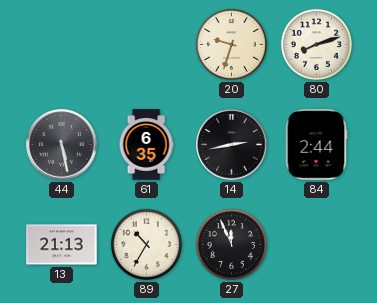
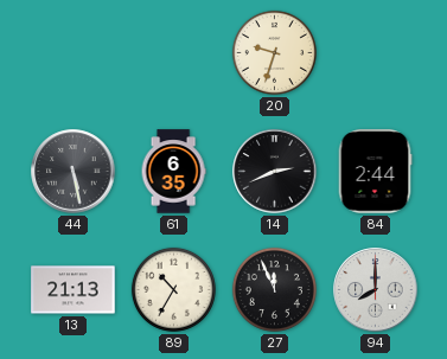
80: 8:12 -> none (316, 44)
14: 2:43 -> 2:41 (275, 172)
94: none -> 8:00 (376, 290)
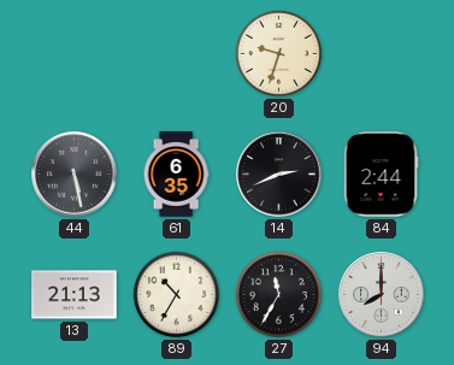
27: 11:56 -> 11:35 (278, 294)
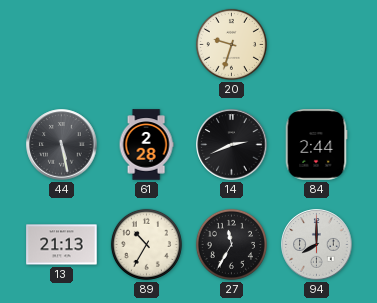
61: 6:35 -> 2:28 (146, 145)
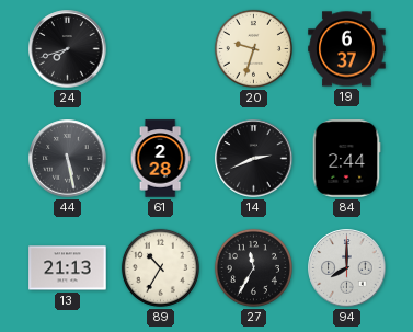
24: none -> 7:42 (68, 49)
19: none -> 6:37 (347, 49)
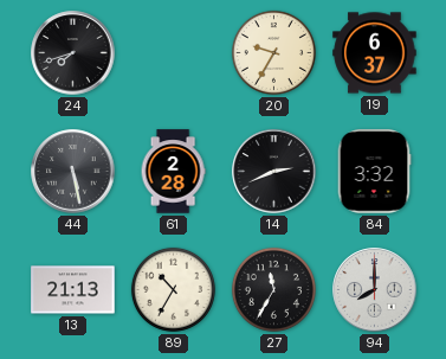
20: 9:33 -> 9:35 (273, 52)
84: 2:44 -> 3:32 (374, 172)
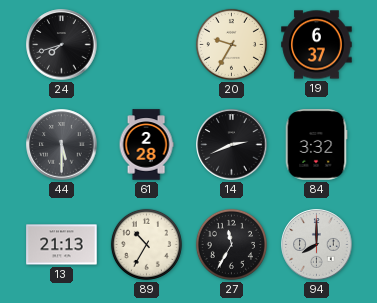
44: 5:28 -> 5:30 (62, 145)
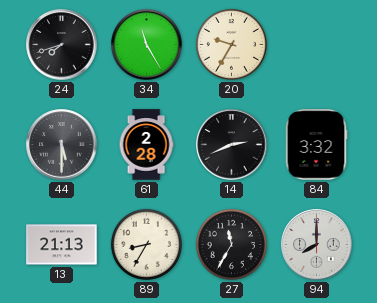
34: none -> 11:25 (147, 45)
19: 6:37 -> none (317, 45)
89: 10:35 -> 8:35 (146, 244)
